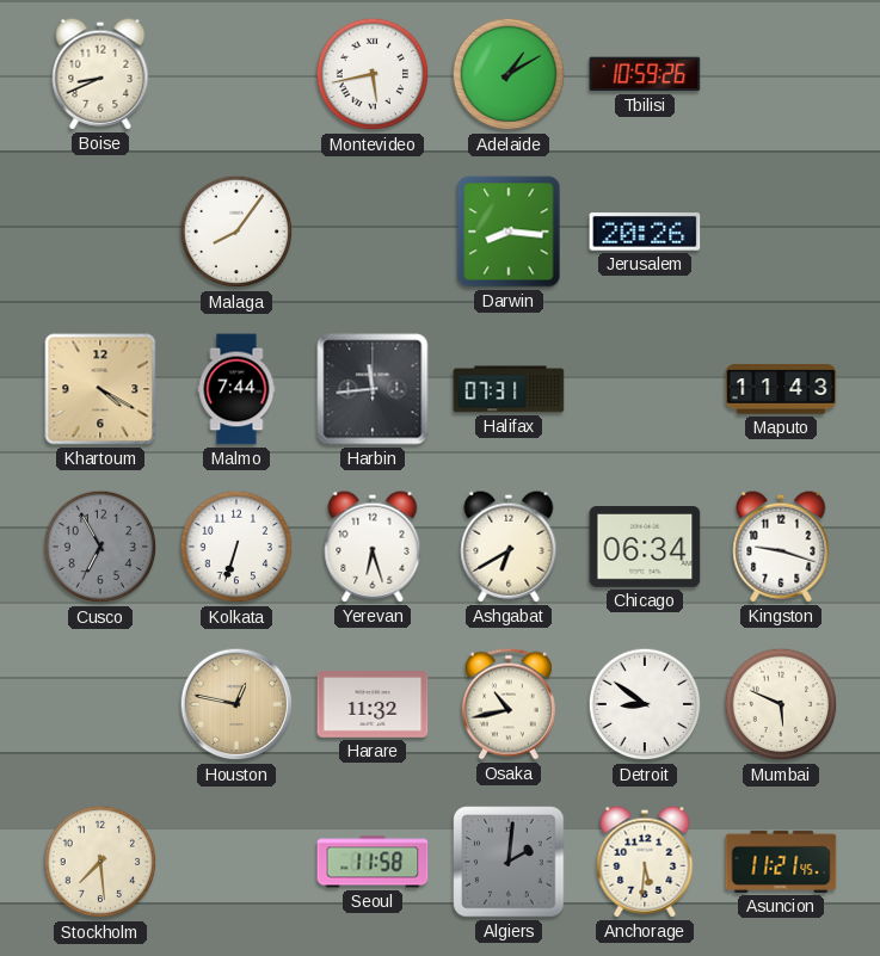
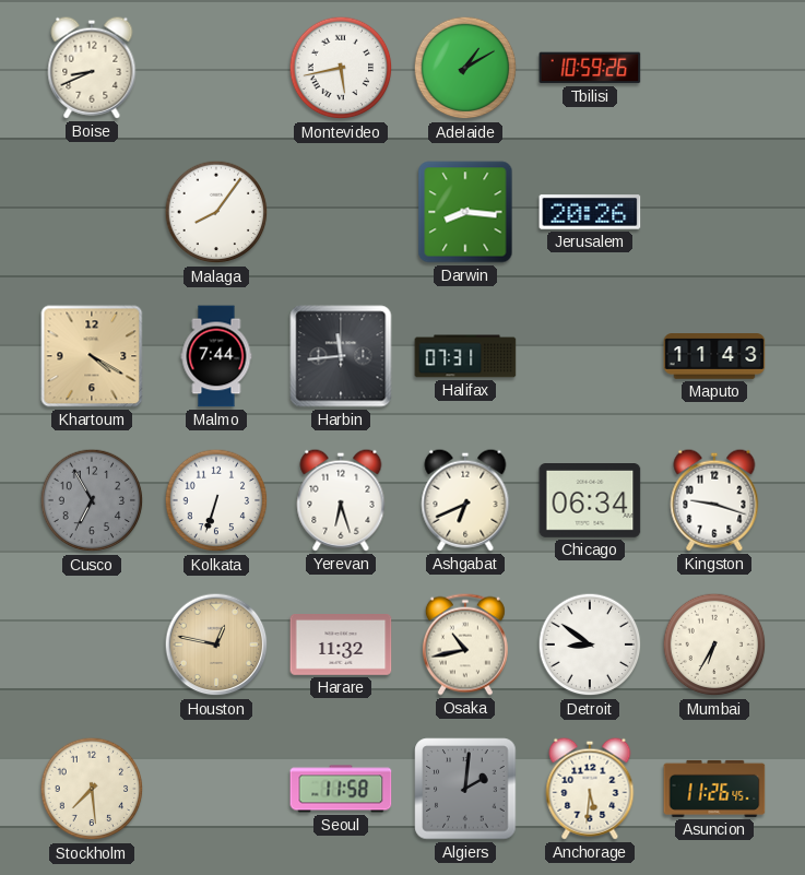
Ashgabat: 6:40 -> 6:41 (465, 500)
Mumbai: 5:49 -> 6:35 (714, 645)
Asuncion: 11:21 -> 11:26 (714, 789)
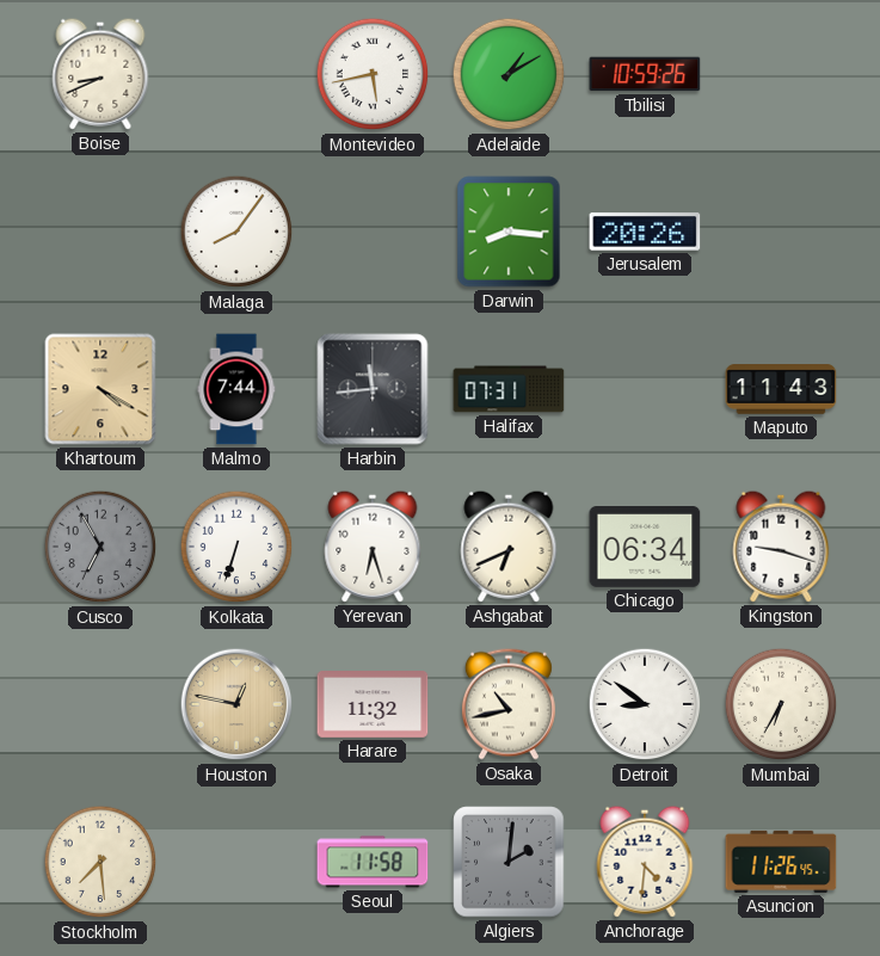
Anchorage: 5:31 -> 4:31 (645, 862)
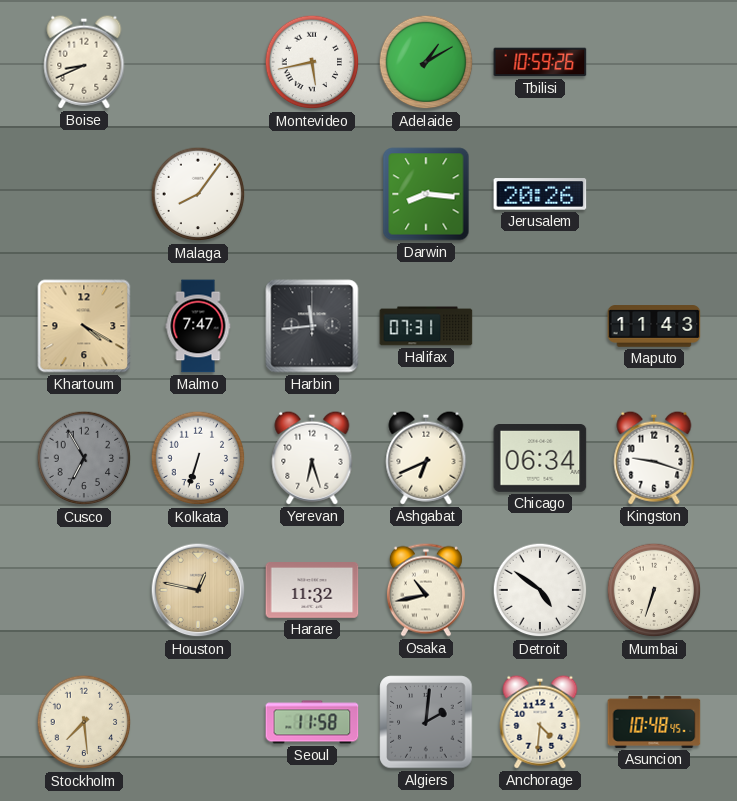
Malmo: 7:44 -> 7:47 (198, 326)
Detroit: 8:51 -> 4:51 (540, 590)
Mumbai: 6:35 -> 6:33 (654, 590)
Asuncion: 11:26 -> 10:48 (654, 722)
